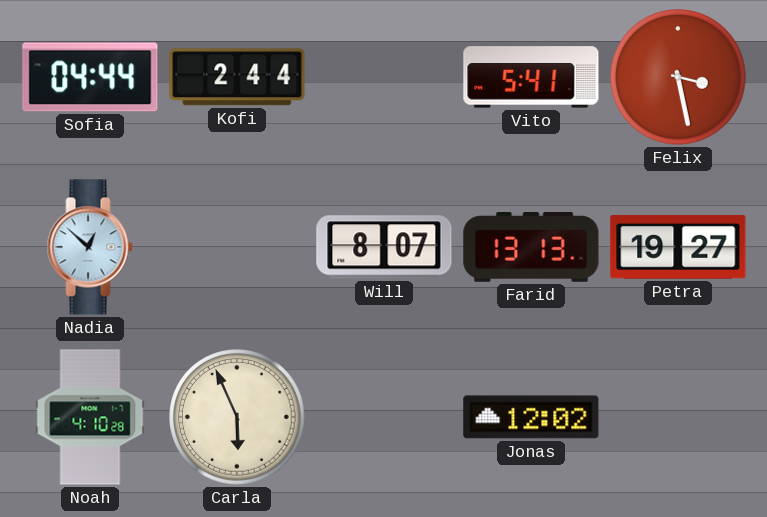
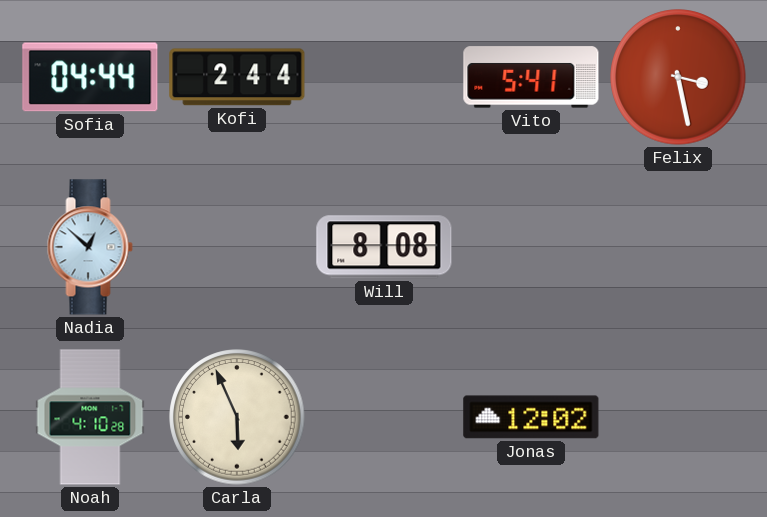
Will: 8:07 -> 8:08 (384, 247)
Farid: 13:13 -> none (531, 248)
Petra: 19:27 -> none (678, 248)
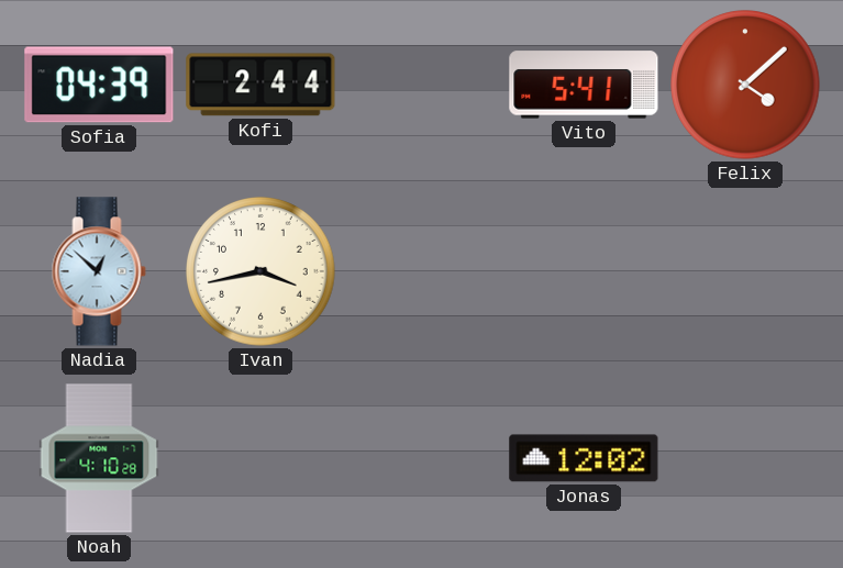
Sofia: 04:44 -> 04:39 (99, 85)
Felix: 3:28 -> 4:08 (745, 85)
Ivan: none -> 3:43 (260, 271)
Will: 8:08 -> none (384, 247)
Carla: 5:56 -> none (237, 417)
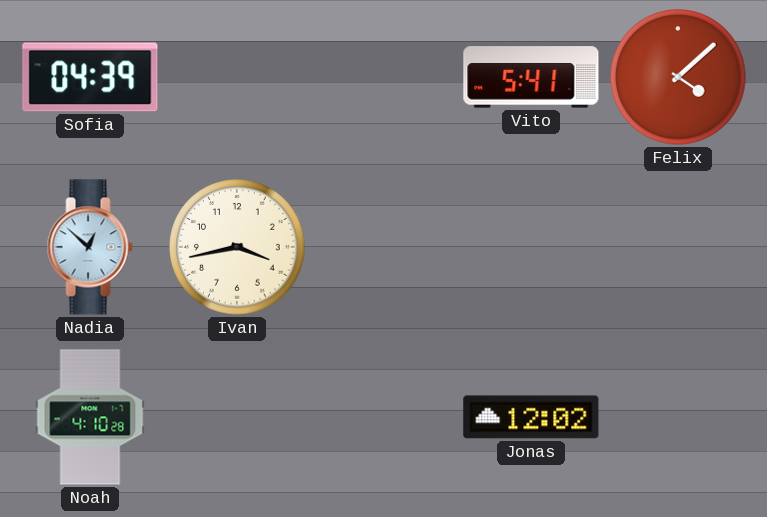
Kofi: 2:44 -> none (260, 85)
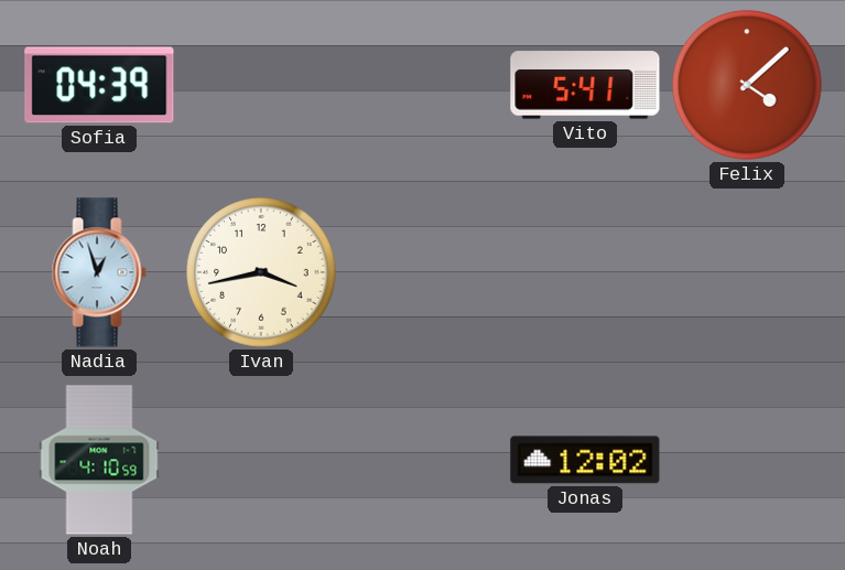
Nadia: 12:52 -> 12:57 (99, 272)
Noah: 4:10:28 -> 4:10:59 (99, 460)
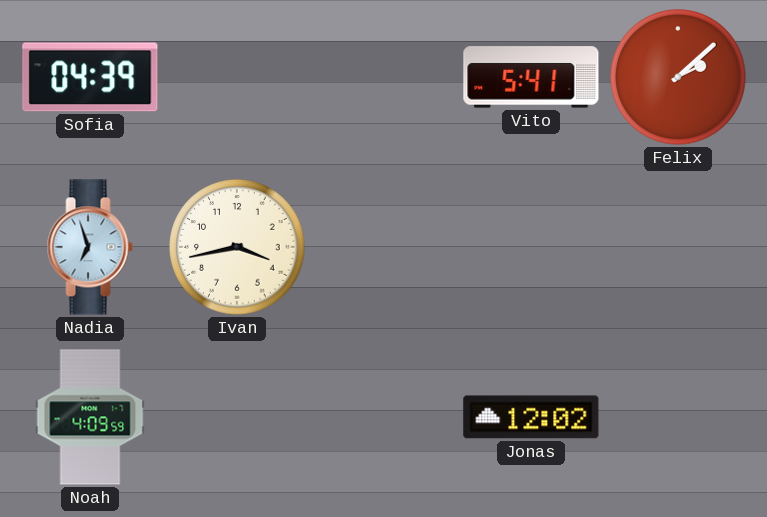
Felix: 4:08 -> 2:08 (678, 77)
Nadia: 12:57 -> 6:57 (90, 247)
Noah: 4:10 -> 4:09 (90, 417)
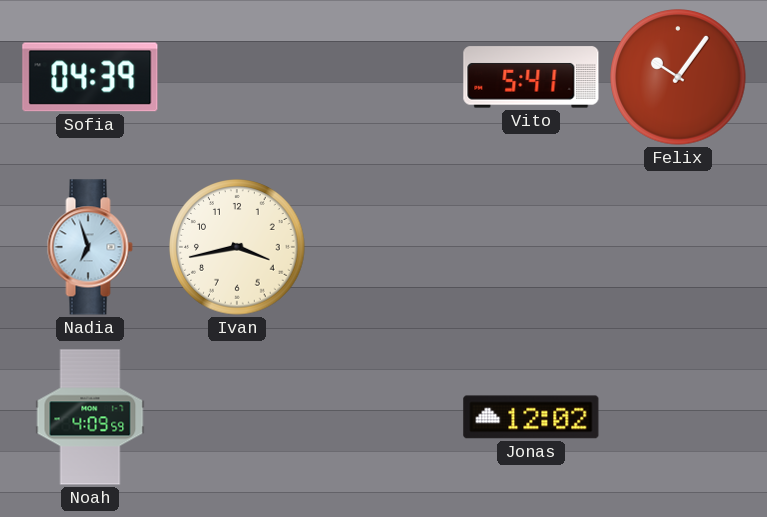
Felix: 2:08 -> 10:06 (678, 77)
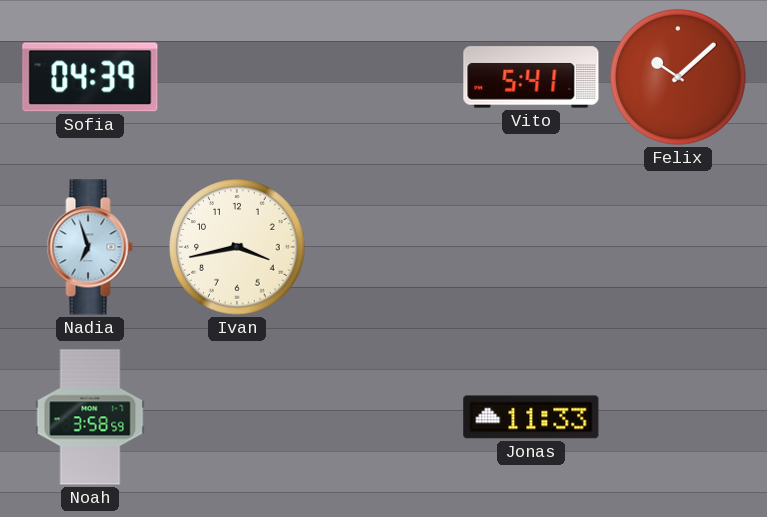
Felix: 10:06 -> 10:08 (678, 77)
Noah: 4:09 -> 3:58 (90, 417)
Jonas: 12:02 -> 11:33 (531, 417)
